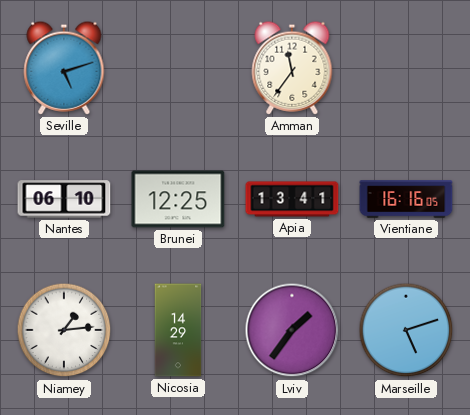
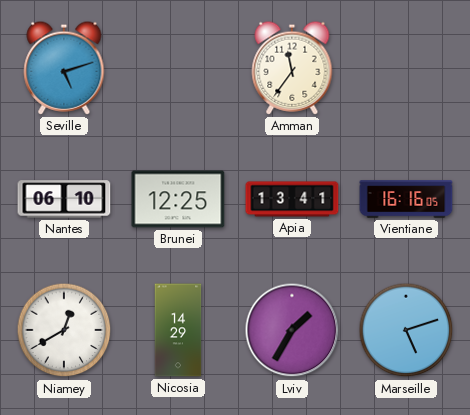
Niamey: 1:14 -> 12:40 (64, 330)
Lviv: 1:36 -> 1:35 (292, 330)
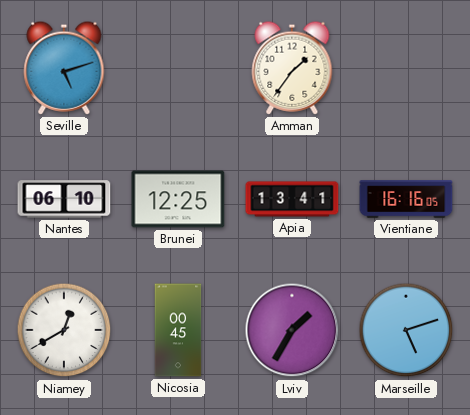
Amman: 11:36 -> 1:36 (292, 68)
Nicosia: 14:29 -> 00:45 (178, 330)
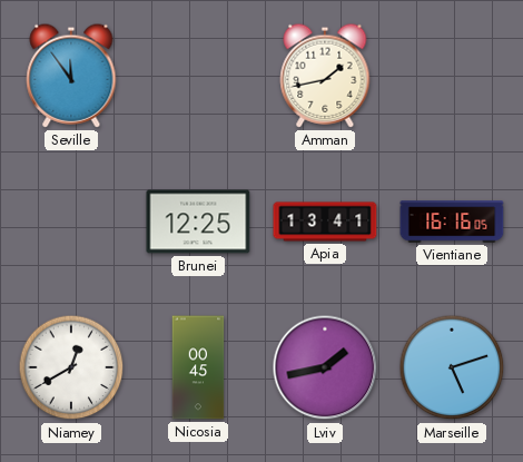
Seville: 5:12 -> 11:54 (71, 76)
Amman: 1:36 -> 1:43 (325, 76)
Nantes: 06:10 -> none (64, 199)
Lviv: 1:35 -> 1:43 (325, 367)
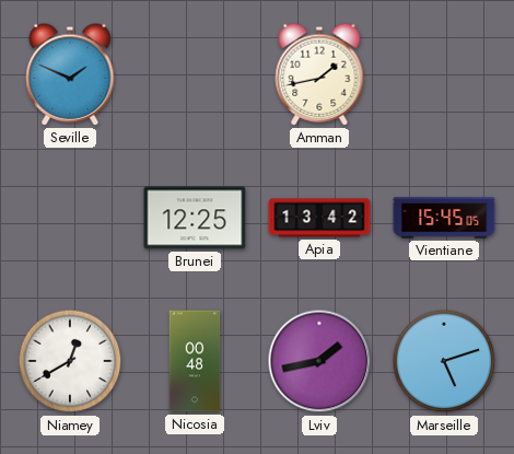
Seville: 11:54 -> 1:49 (70, 74)
Apia: 13:41 -> 13:42 (319, 218)
Vientiane: 16:16 -> 15:45 (444, 218)
Nicosia: 00:45 -> 00:48 (195, 361)
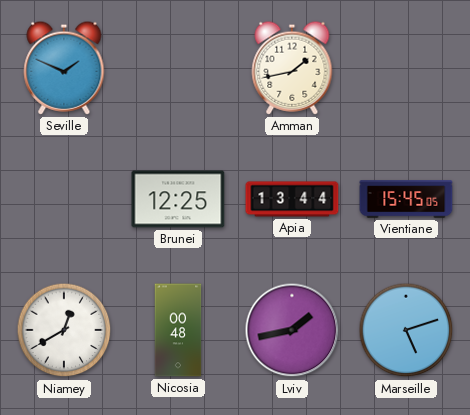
Apia: 13:42 -> 13:44 (292, 199)
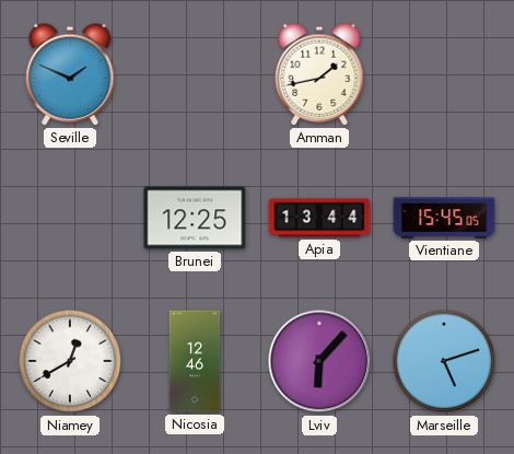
Nicosia: 00:48 -> 12:46 (195, 361)
Lviv: 1:43 -> 6:07 (319, 361)
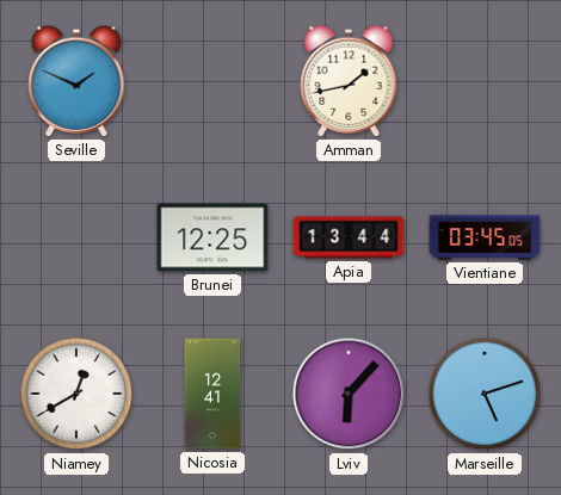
Vientiane: 15:45 -> 03:45 (485, 237)
Nicosia: 12:46 -> 12:41 (212, 394)
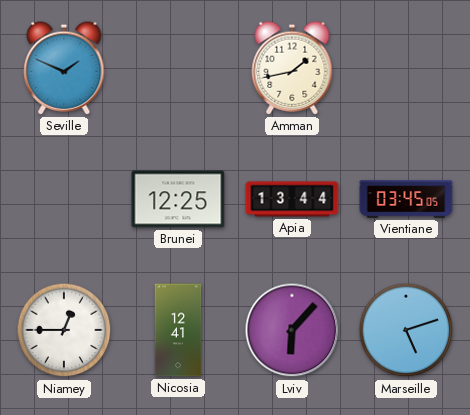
Niamey: 12:40 -> 12:45 (64, 330)
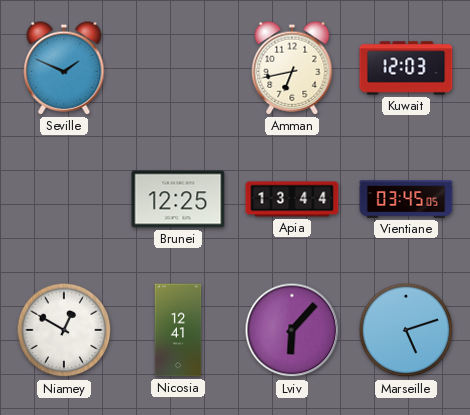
Amman: 1:43 -> 6:43 (292, 68)
Kuwait: none -> 12:03 (406, 68)
Niamey: 12:45 -> 12:50 (64, 330)
